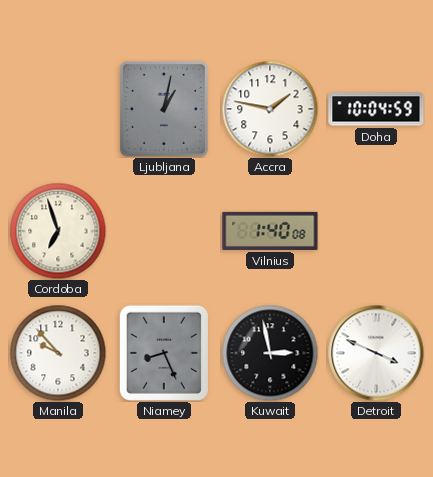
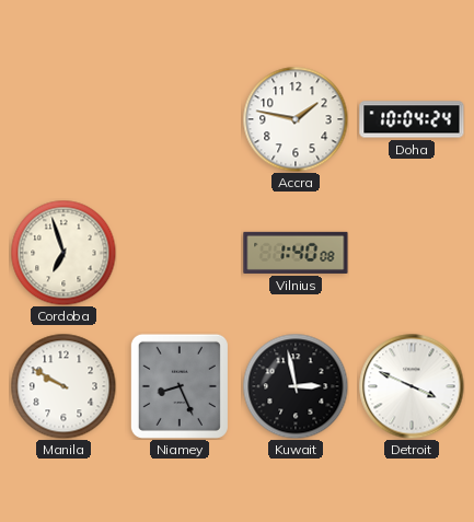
Ljubljana: 1:02 -> none (164, 109)
Doha: 10:04:59 -> 10:04:24 (412, 119)
Manila: 9:53 -> 9:50 (63, 386)
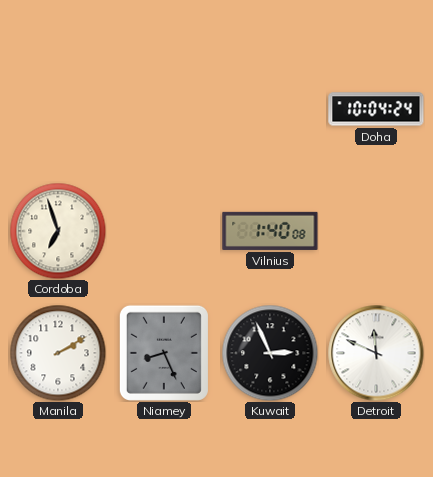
Accra: 1:47 -> none (296, 119)
Manila: 9:50 -> 2:10 (58, 353)
Kuwait: 2:58 -> 2:56 (270, 353)
Detroit: 3:49 -> 11:49 (376, 353)
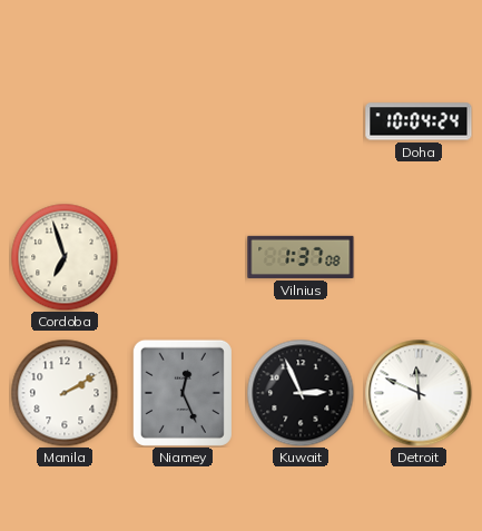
Vilnius: 1:40 -> 1:37 (301, 257)
Niamey: 8:26 -> 12:26 (183, 393)
